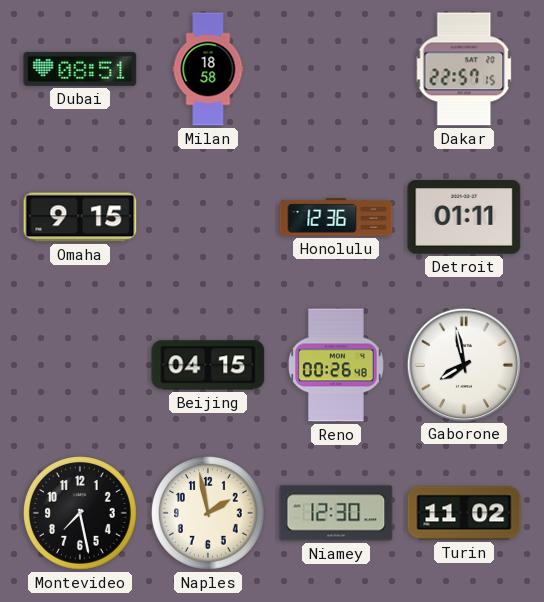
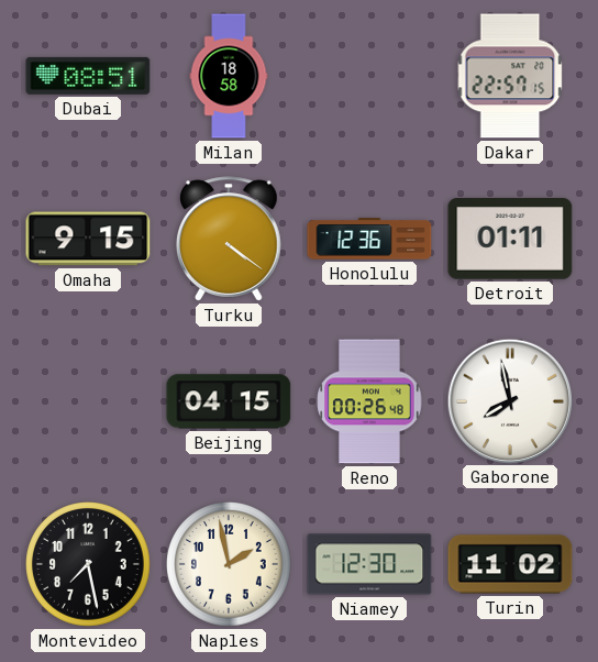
Turku: none -> 4:21 (230, 239)
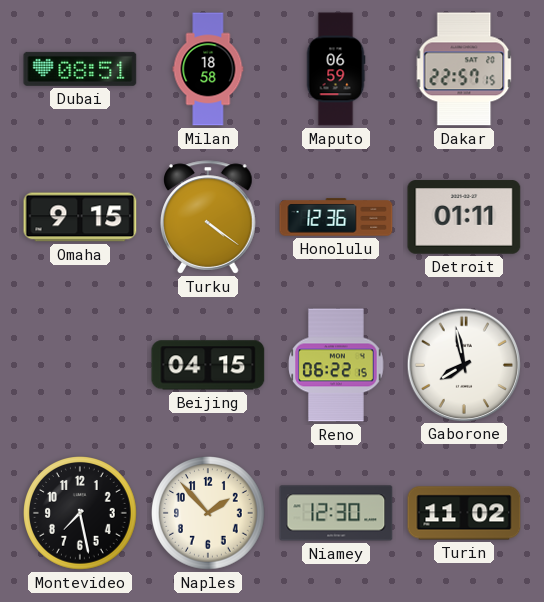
Maputo: none -> 06:59 (336, 69)
Reno: 00:26 -> 06:22 (336, 365)
Naples: 1:58 -> 1:53 (209, 514)
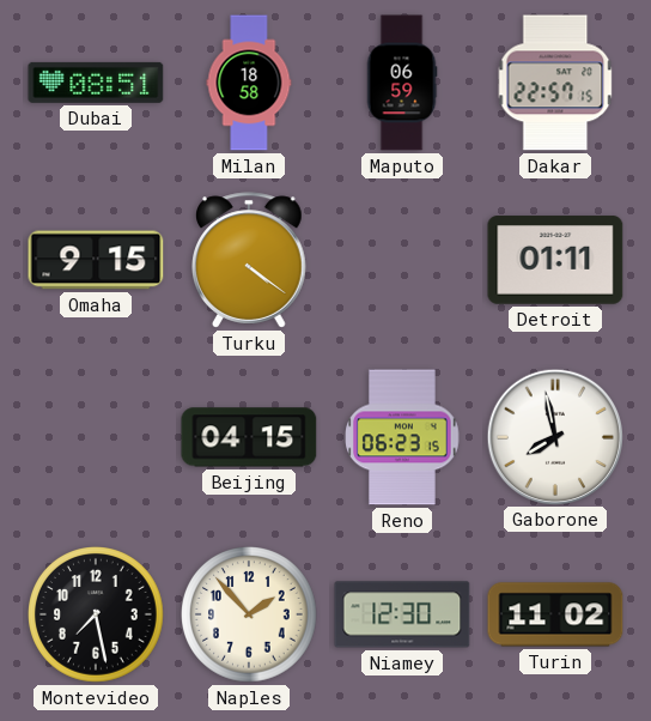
Honolulu: 12:36 -> none (336, 217)
Reno: 06:22 -> 06:23 (402, 437)
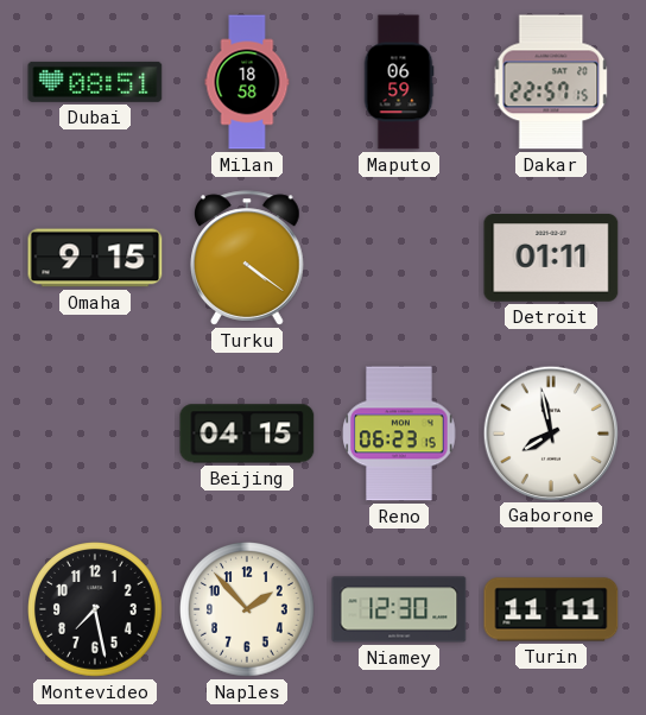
Turin: 11:02 -> 11:11 (551, 609)
